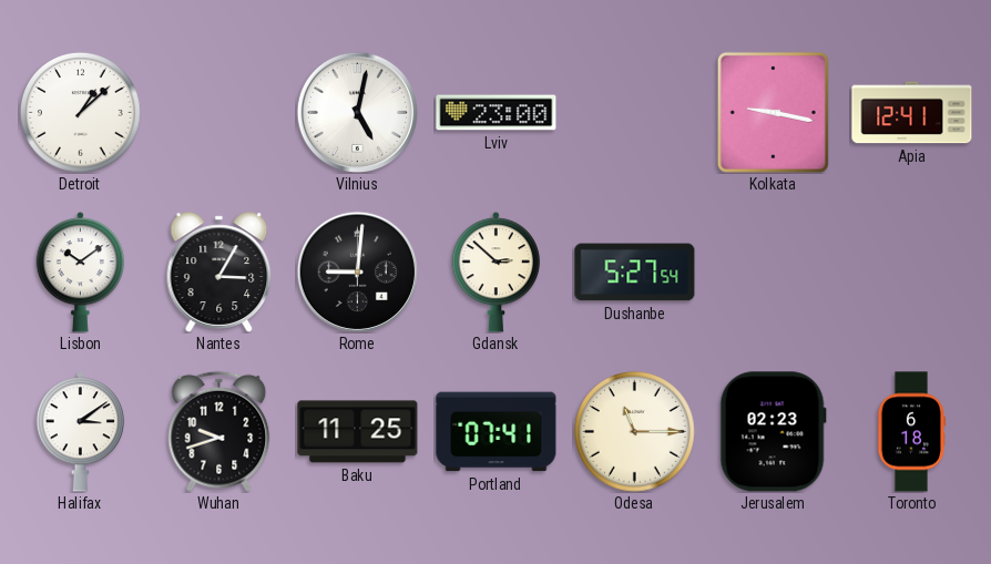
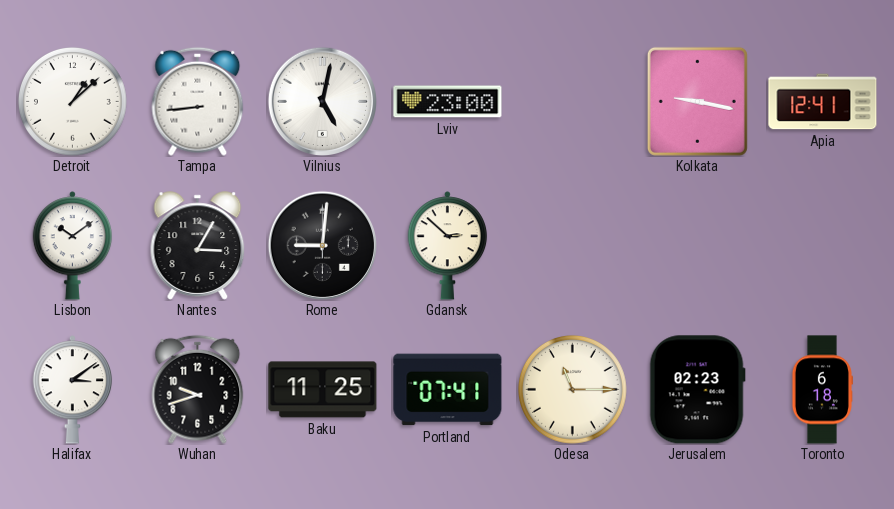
Tampa: none -> 8:44 (198, 101)
Dushanbe: 5:27 -> none (635, 273)
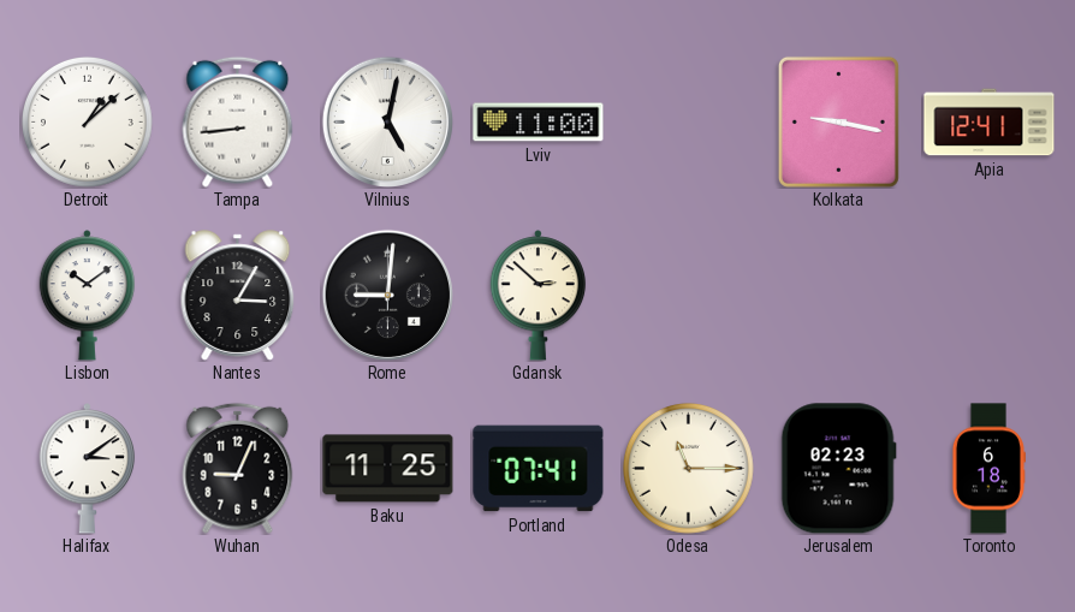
Lviv: 23:00 -> 11:00 (539, 123)
Wuhan: 9:42 -> 9:04 (238, 468)
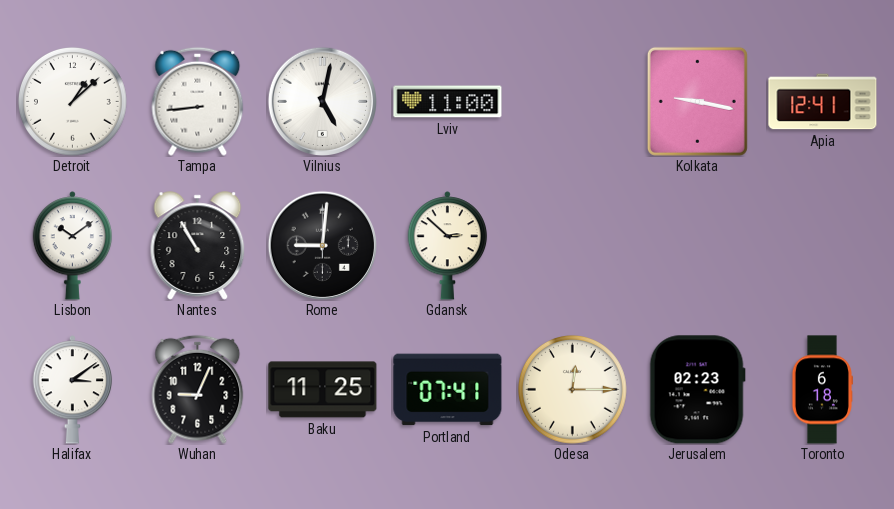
Nantes: 3:05 -> 10:55 (198, 246)
Odesa: 11:15 -> 12:15 (573, 390)
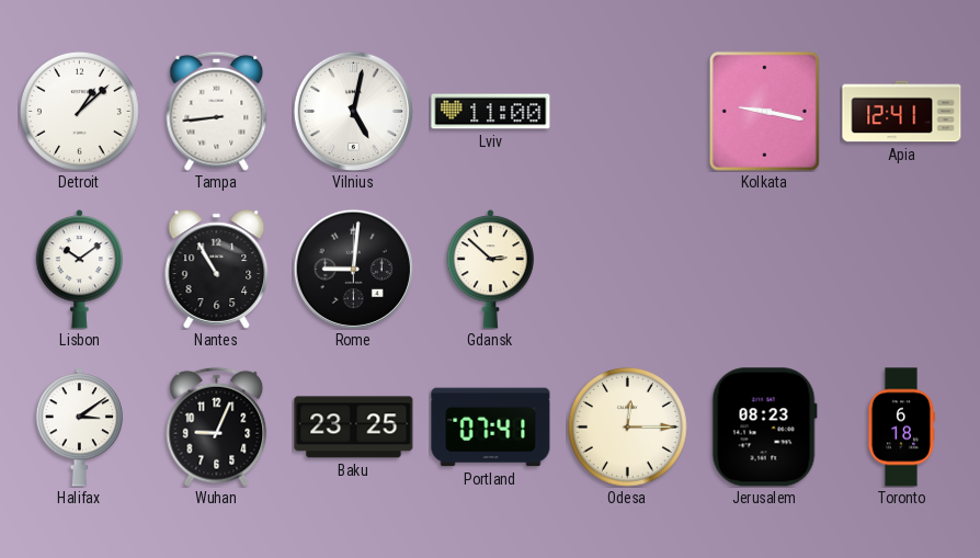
Baku: 11:25 -> 23:25 (354, 428)
Jerusalem: 02:23 -> 08:23 (764, 428)
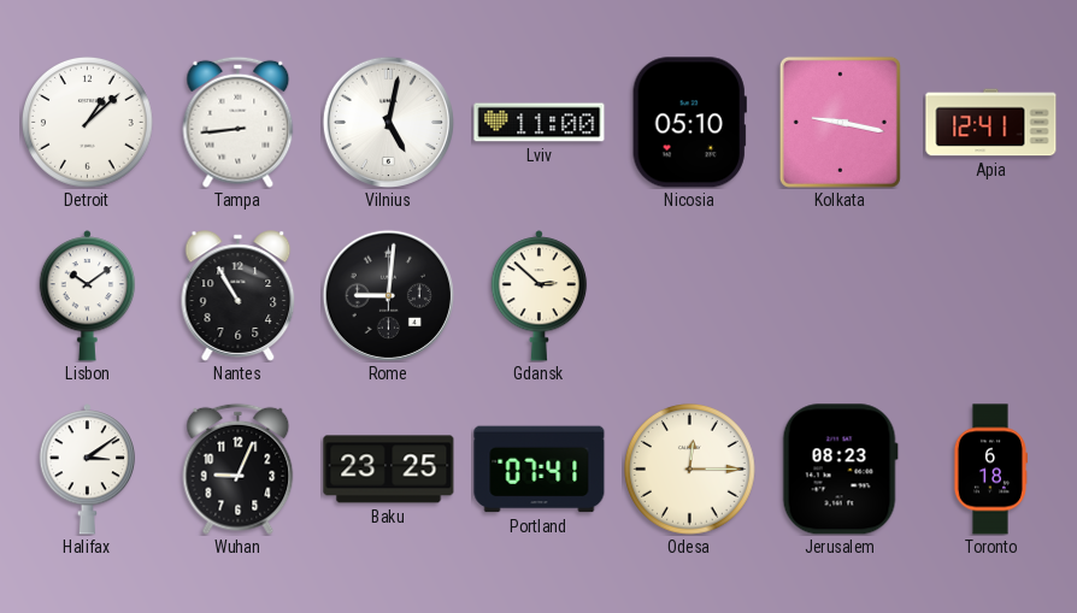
Nicosia: none -> 05:10 (689, 123)
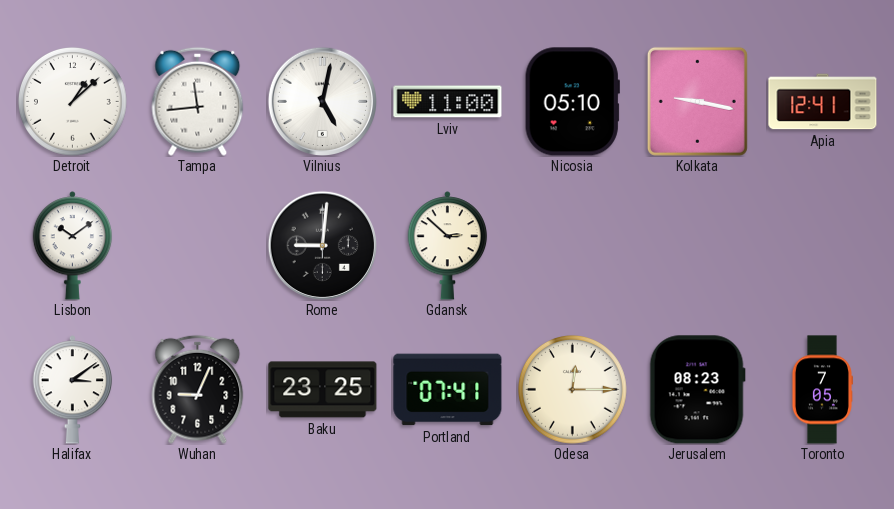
Tampa: 8:44 -> 11:44 (198, 101)
Nantes: 10:55 -> none (239, 296)
Toronto: 6:18 -> 7:05 (822, 390)
